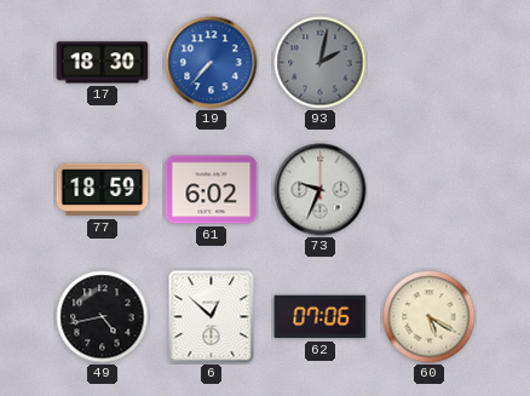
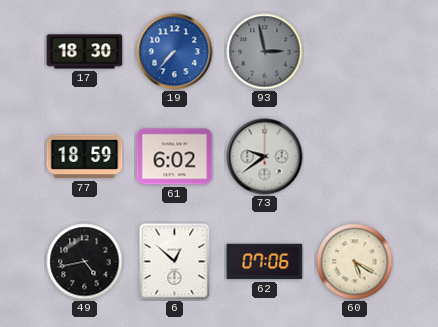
93: 2:02 -> 2:58 (265, 52)
73: 9:34 -> 9:39 (265, 157)
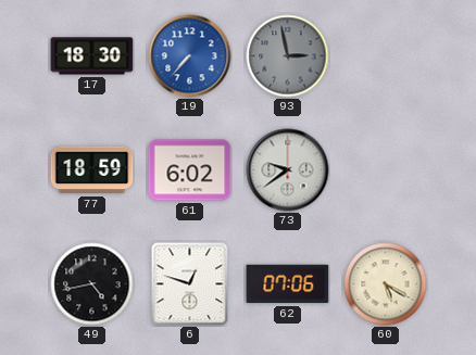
6: 12:52 -> 12:48 (190, 284)
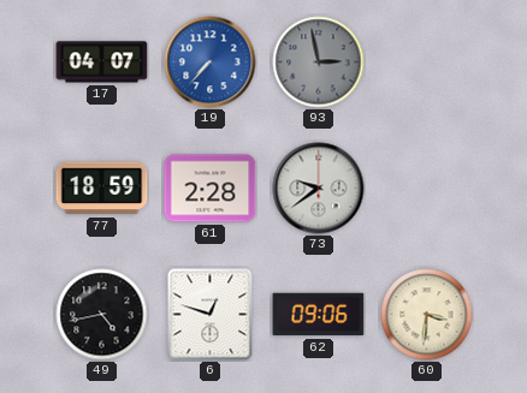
17: 18:30 -> 04:07 (102, 62)
61: 6:02 -> 2:28 (211, 189)
62: 07:06 -> 09:06 (319, 315)
60: 5:20 -> 3:31 (427, 315)
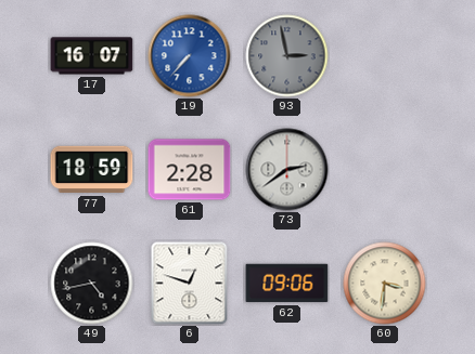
17: 04:07 -> 16:07 (92, 56)
73: 9:39 -> 2:39 (287, 170)
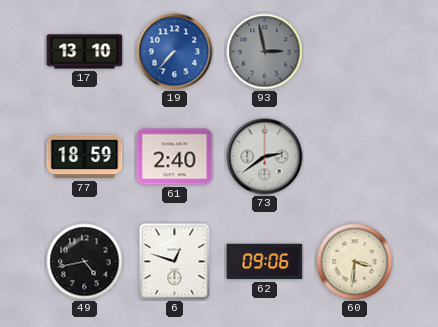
17: 16:07 -> 13:10 (85, 52)
61: 2:28 -> 2:40 (175, 157)
